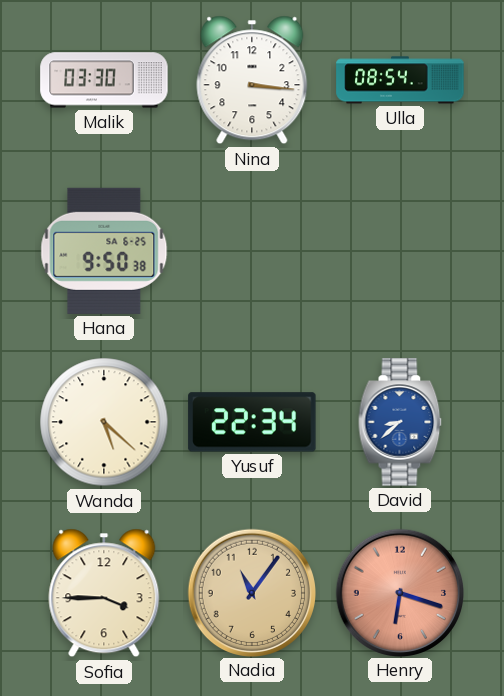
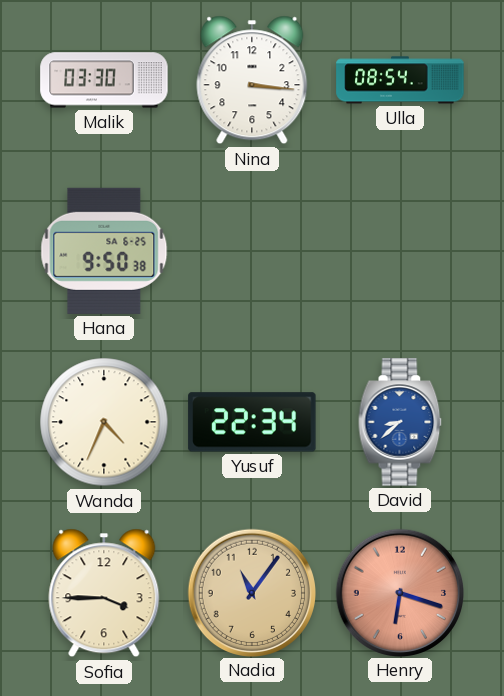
Wanda: 5:22 -> 4:34 (104, 422)
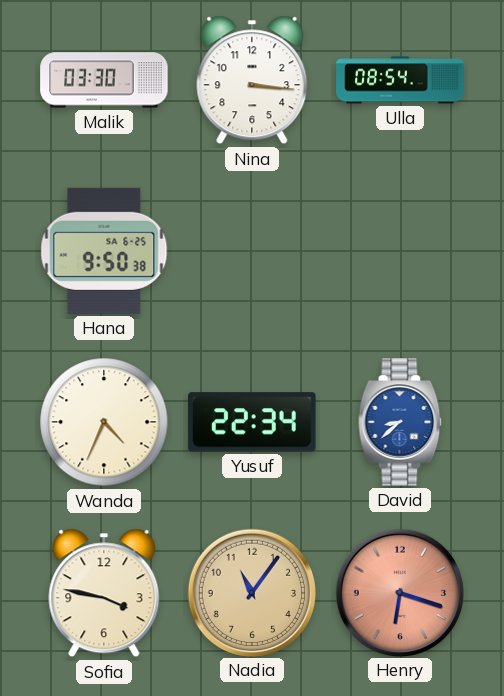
Sofia: 3:45 -> 3:47 (104, 593)
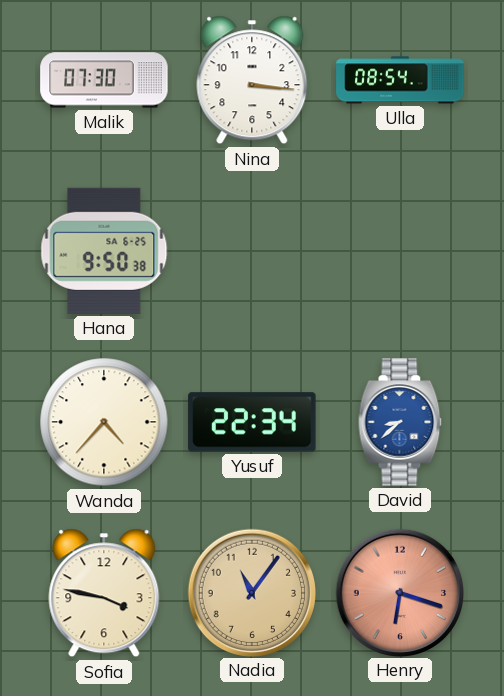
Malik: 03:30 -> 07:30 (104, 80)
Wanda: 4:34 -> 4:37 (104, 422)
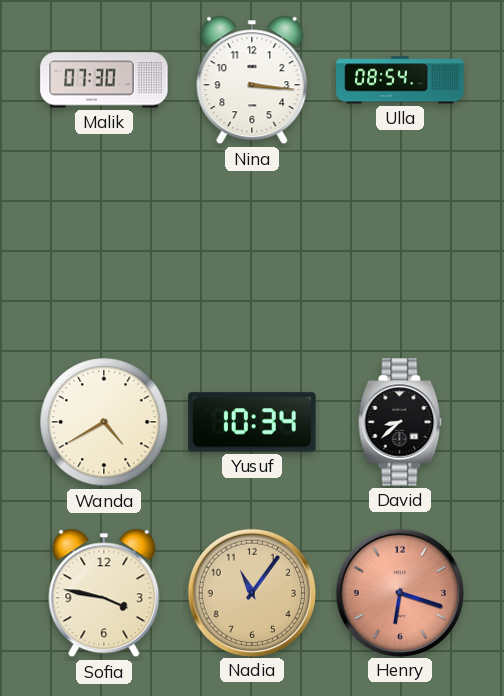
Hana: 9:50 -> none (104, 251)
Wanda: 4:37 -> 4:40 (104, 422)
Yusuf: 22:34 -> 10:34 (252, 422)
David dial: blue -> black (400, 422)
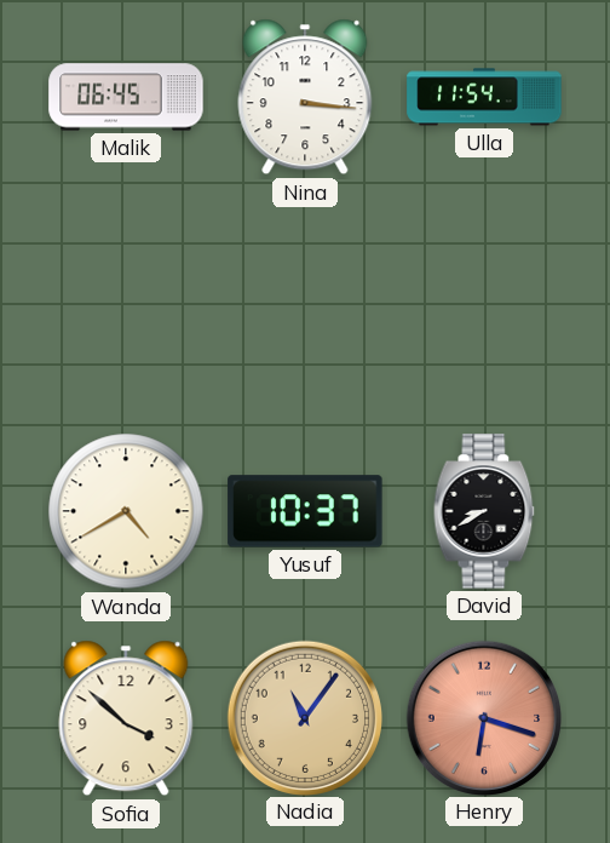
Malik: 07:30 -> 06:45 (126, 97)
Ulla: 08:54 -> 11:54 (484, 97)
Yusuf: 10:34 -> 10:37 (305, 511)
David: 8:38 -> 8:40 (484, 511)
Sofia: 3:47 -> 3:52 (126, 718)
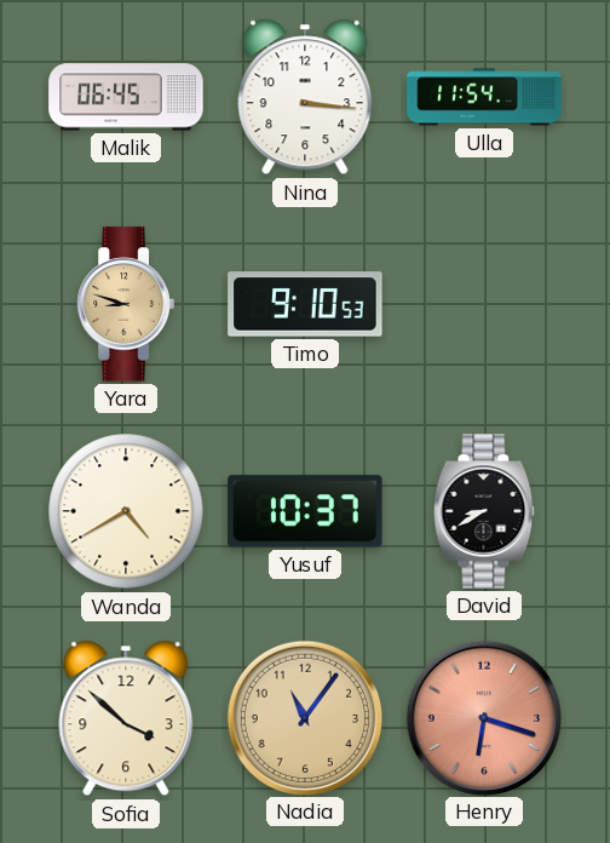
Yara: none -> 8:48 (126, 304)
Timo: none -> 9:10 (305, 304)
